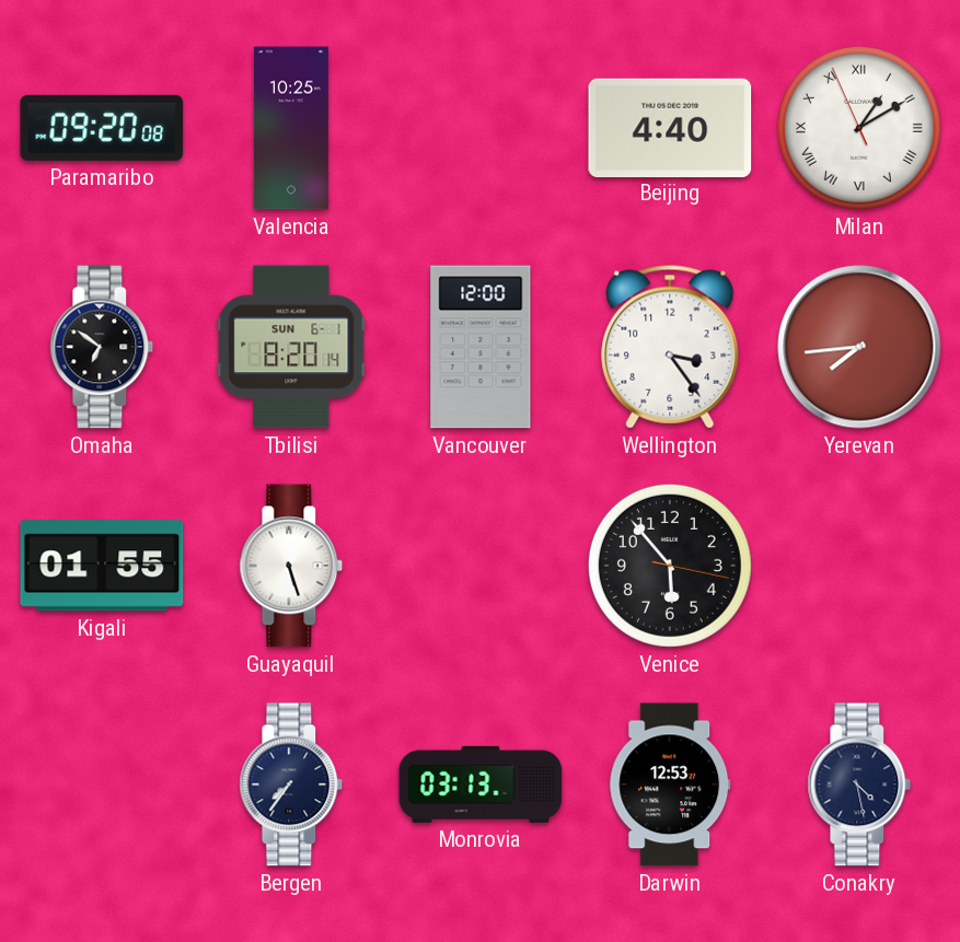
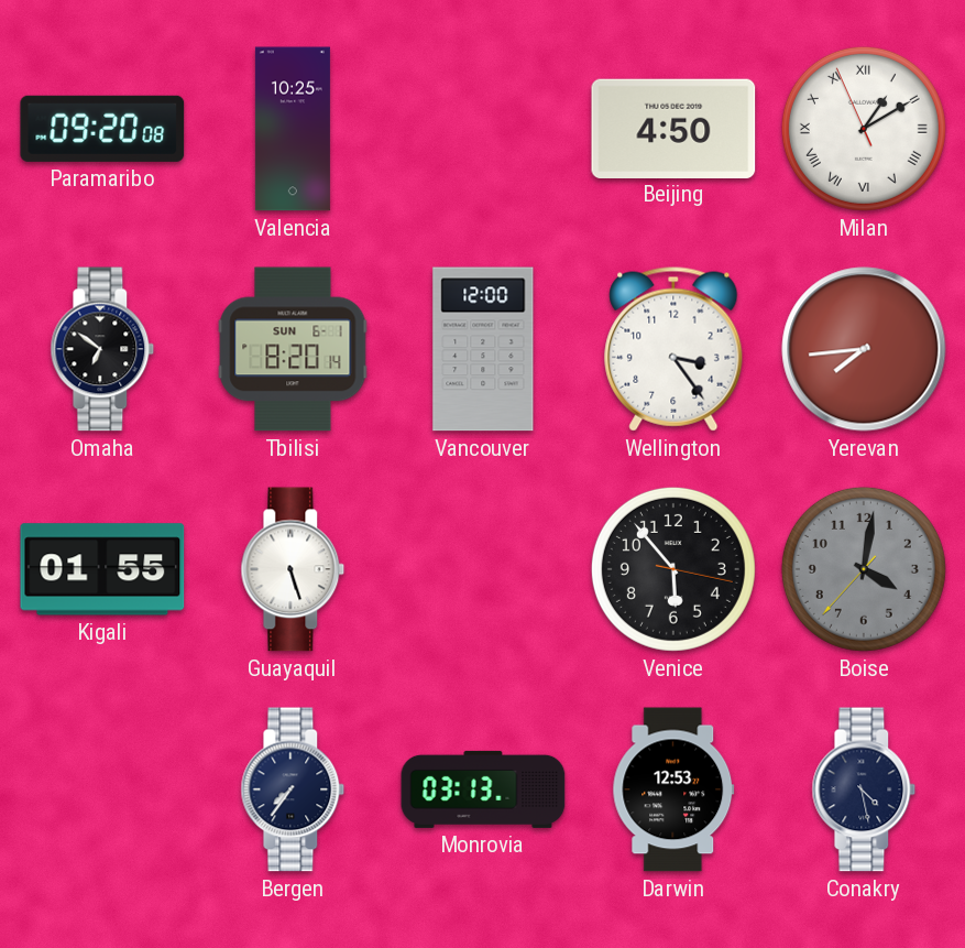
Beijing: 4:40 -> 4:50 (673, 128)
Boise: none -> 4:01 (864, 569)
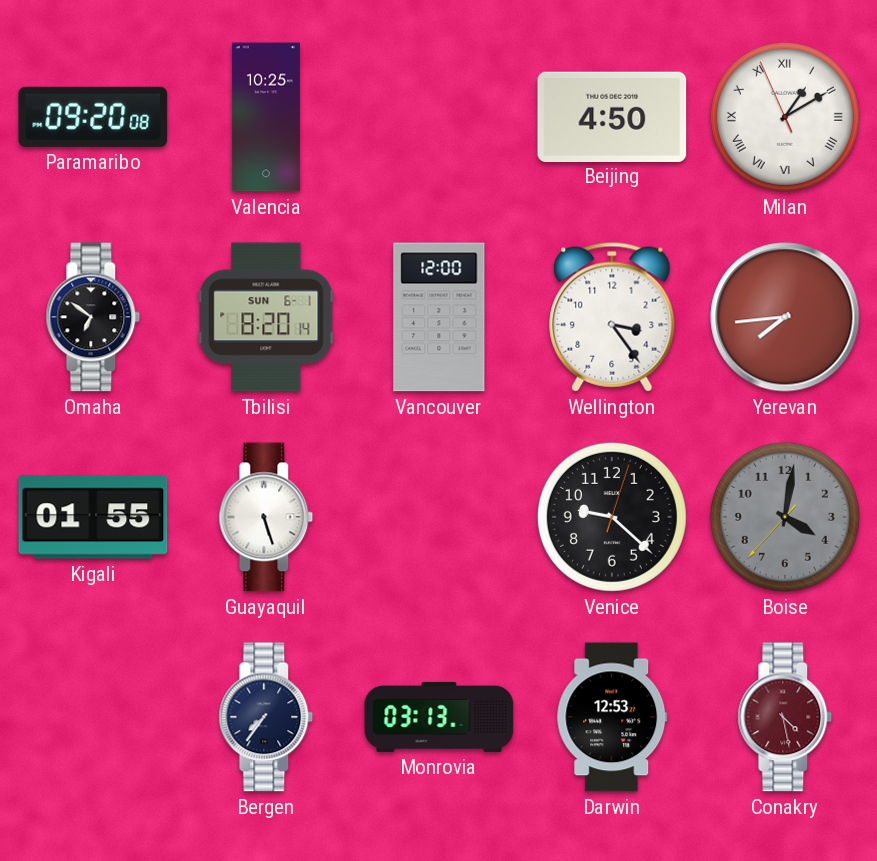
Venice: 5:53 -> 9:22 (612, 517)
Conakry dial: navy -> burgundy (785, 717)
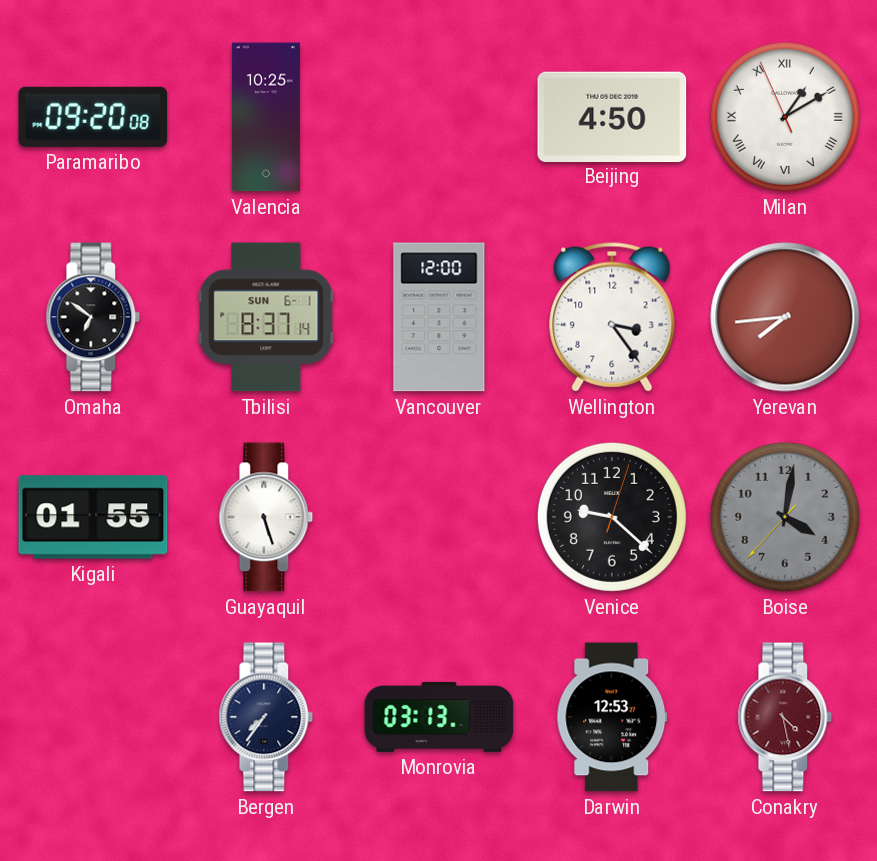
Tbilisi: 8:20 -> 8:37 (266, 317)
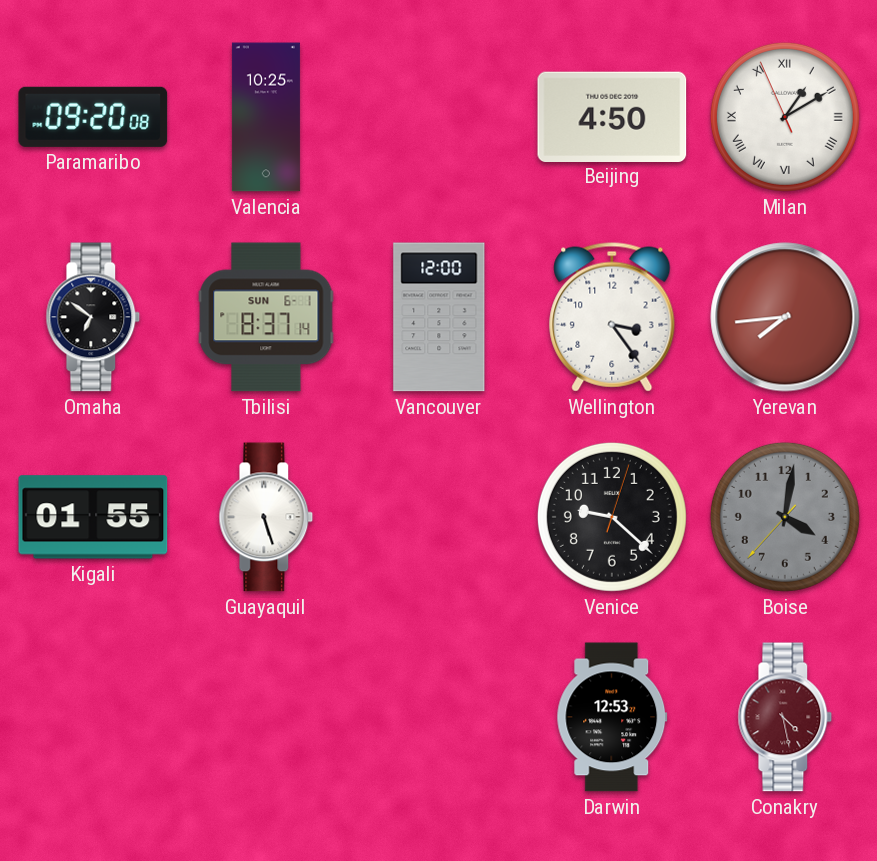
Bergen: 7:36 -> none (266, 717)
Monrovia: 03:13 -> none (439, 717)
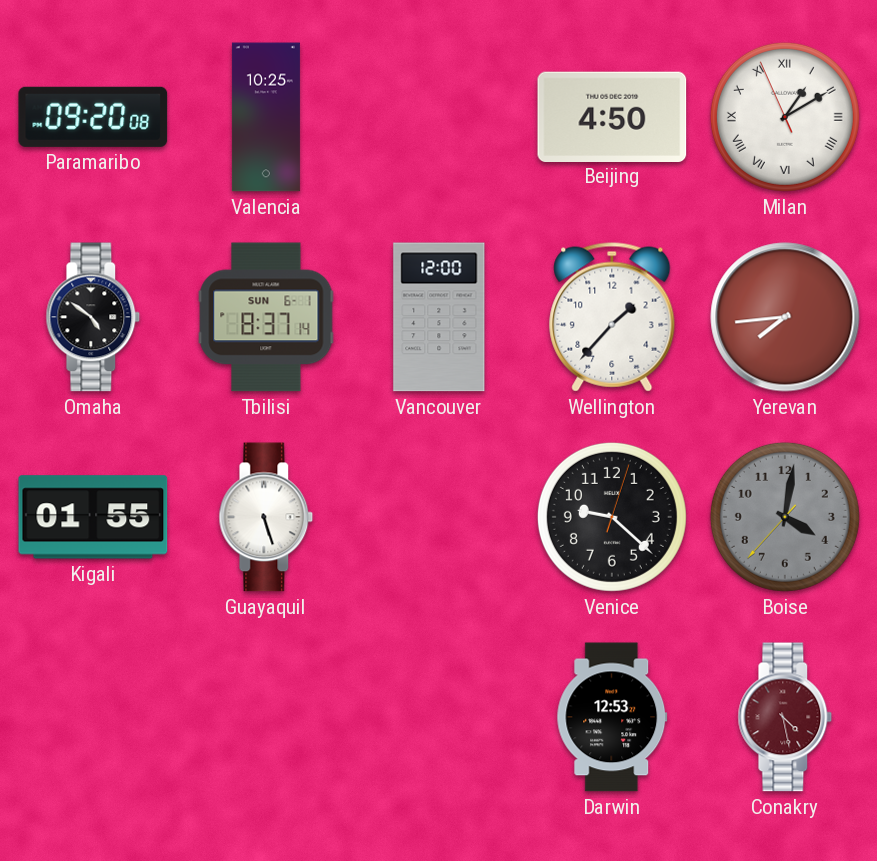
Omaha: 6:51 -> 4:51 (93, 317)
Wellington: 3:24 -> 1:37 (612, 317)
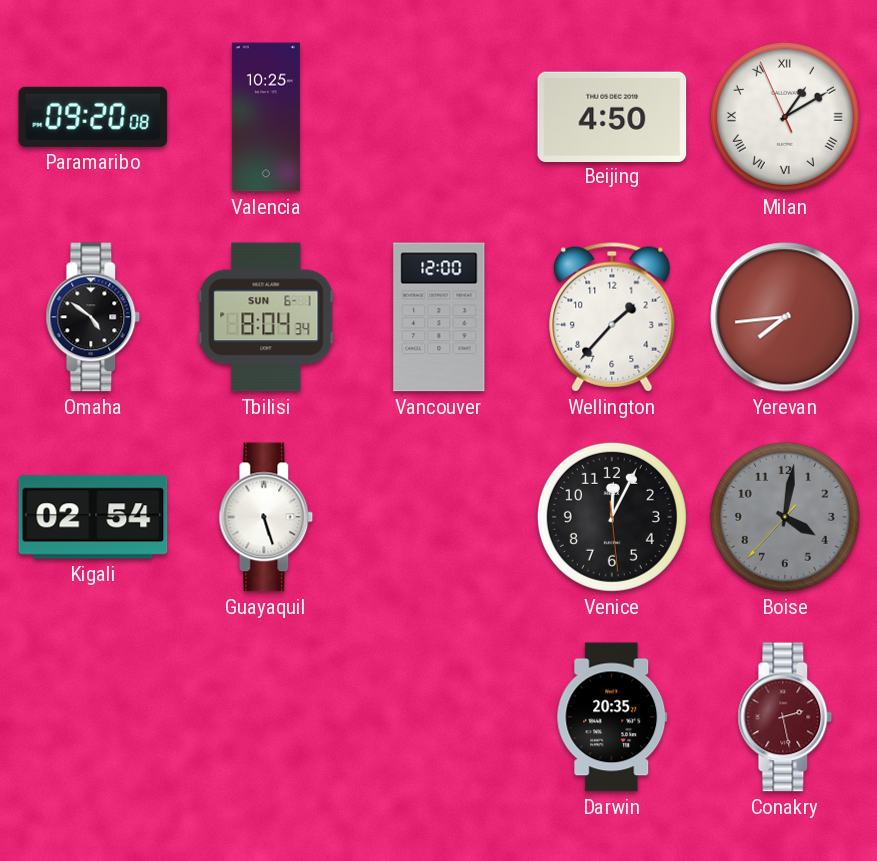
Tbilisi: 8:37 -> 8:04 (266, 317)
Kigali: 01:55 -> 02:54 (93, 517)
Venice: 9:22 -> 12:04 (612, 517)
Darwin: 12:53 -> 20:35 (612, 717)
Conakry: 4:28 -> 2:28 (785, 717)
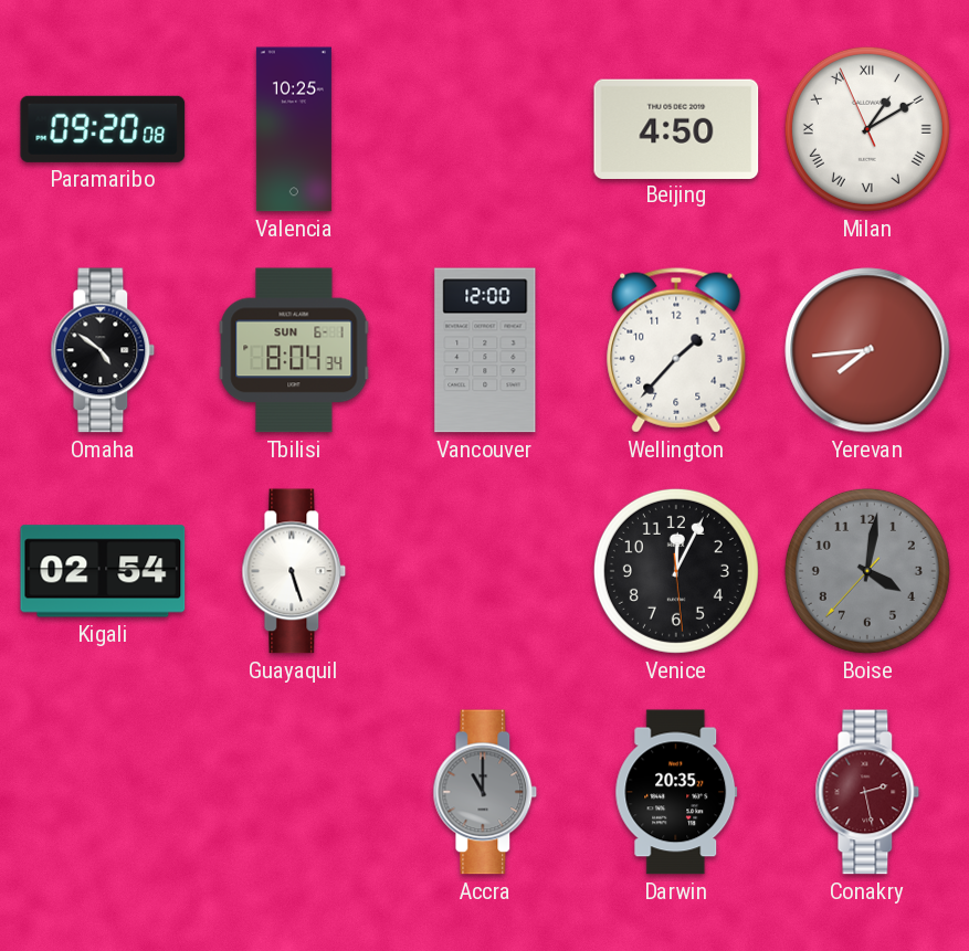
Accra: none -> 11:00 (485, 792)
